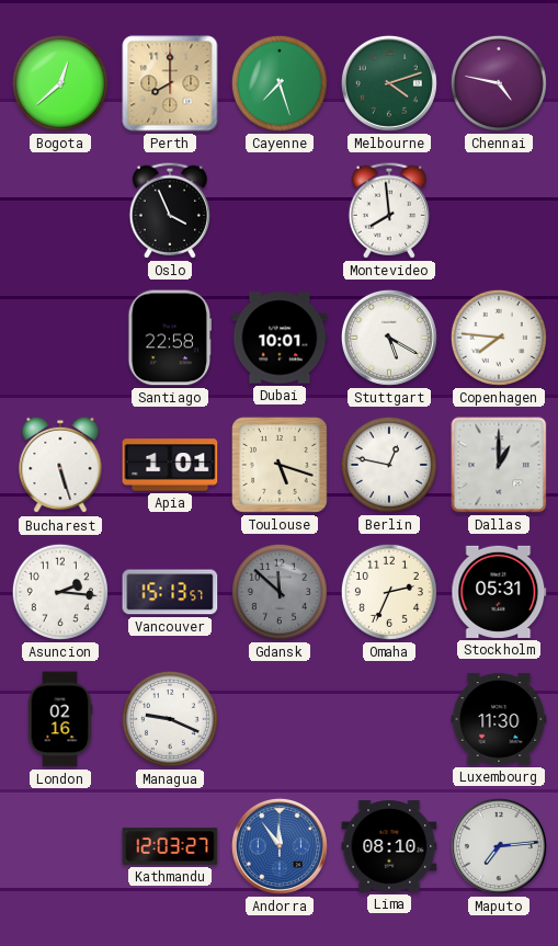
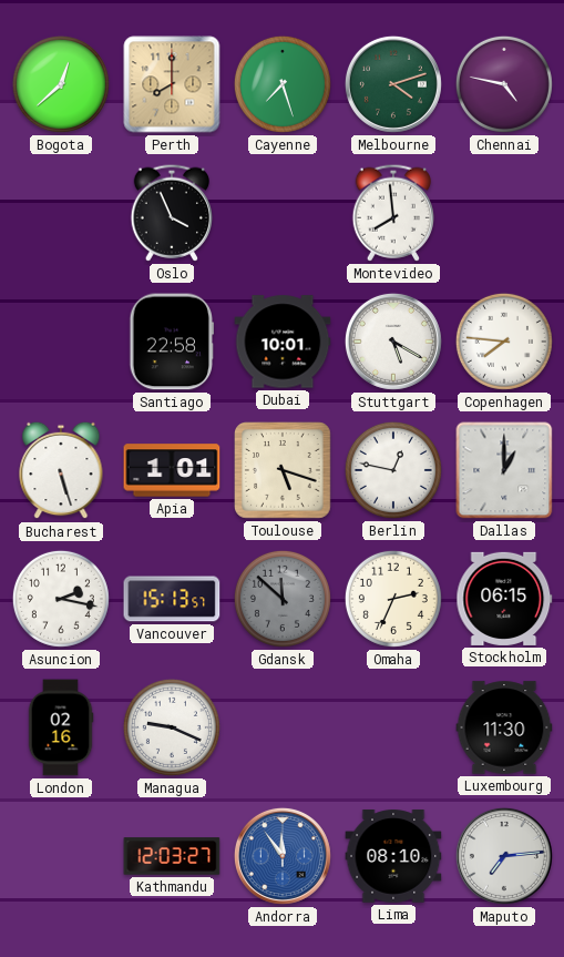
Asuncion: 2:16 -> 2:17 (61, 599)
Stockholm: 05:31 -> 06:15 (504, 599)
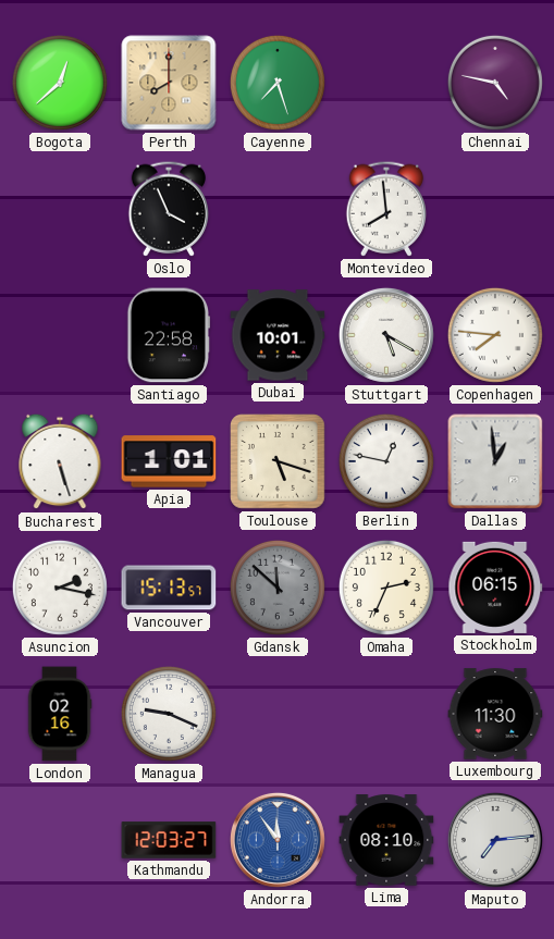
Melbourne: 4:12 -> none (393, 84)
Dallas: 1:00 -> 12:59 (495, 461)
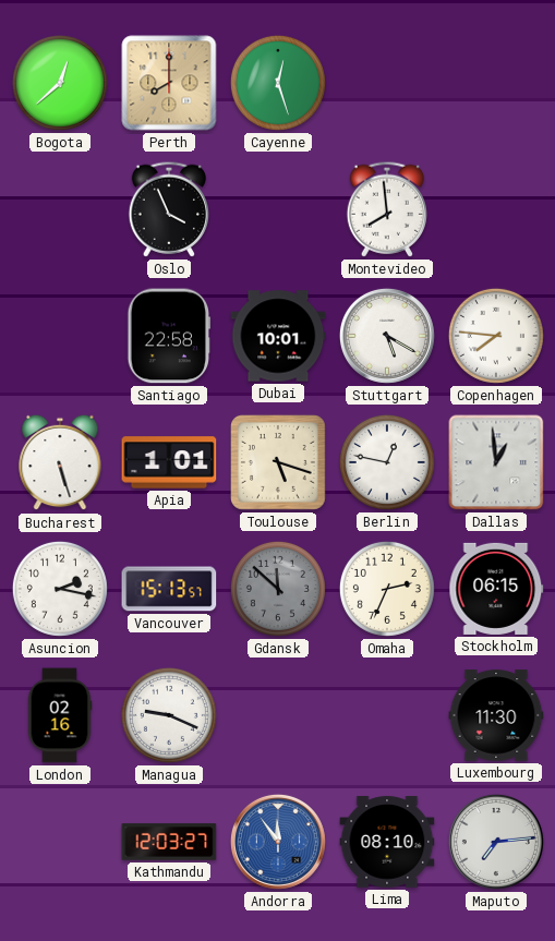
Cayenne: 7:27 -> 12:27 (278, 83)
Chennai: 4:47 -> none (495, 83)
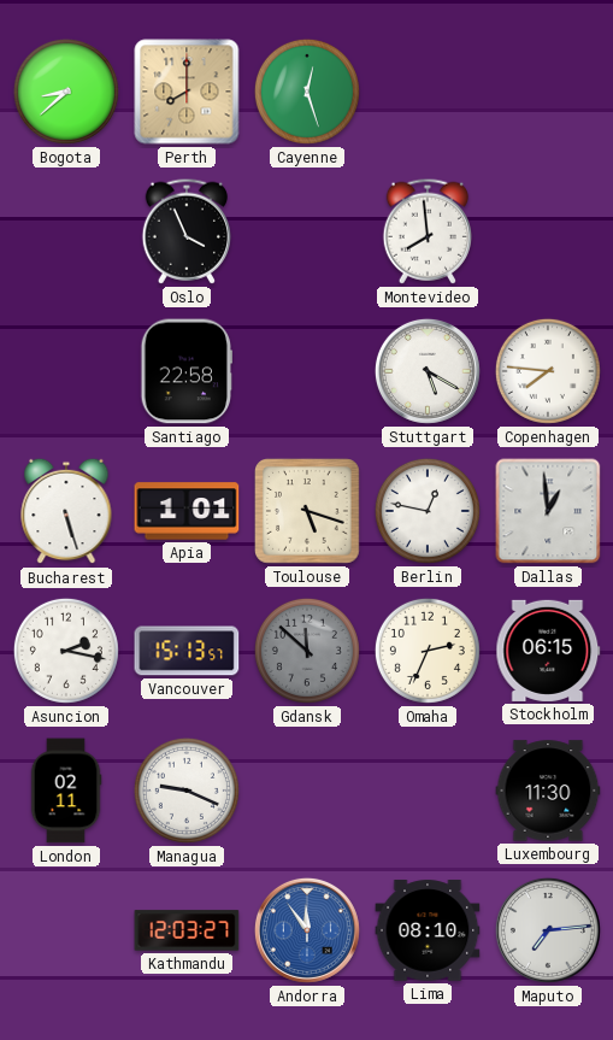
Bogota: 12:38 -> 8:38 (66, 92)
Dubai: 10:01 -> none (278, 336)
London: 02:16 -> 02:11 (66, 791)
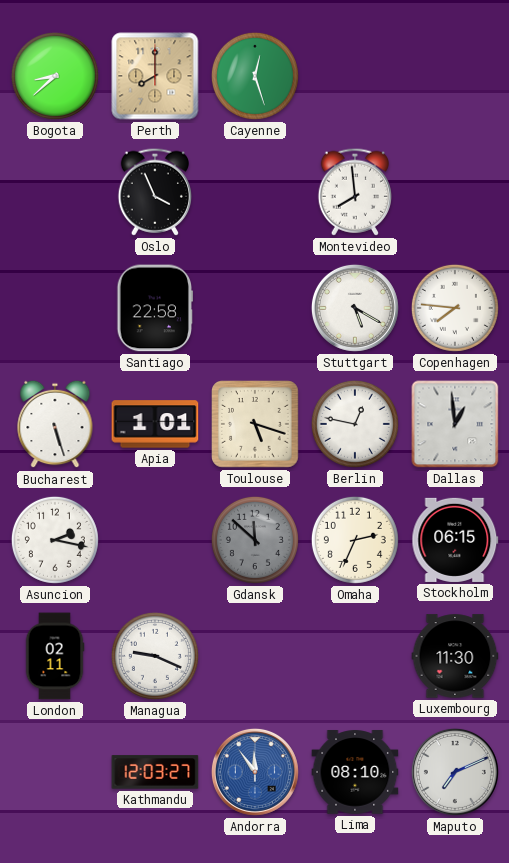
Vancouver: 15:13 -> none (187, 651)
Maputo: 7:14 -> 7:11 (455, 772)
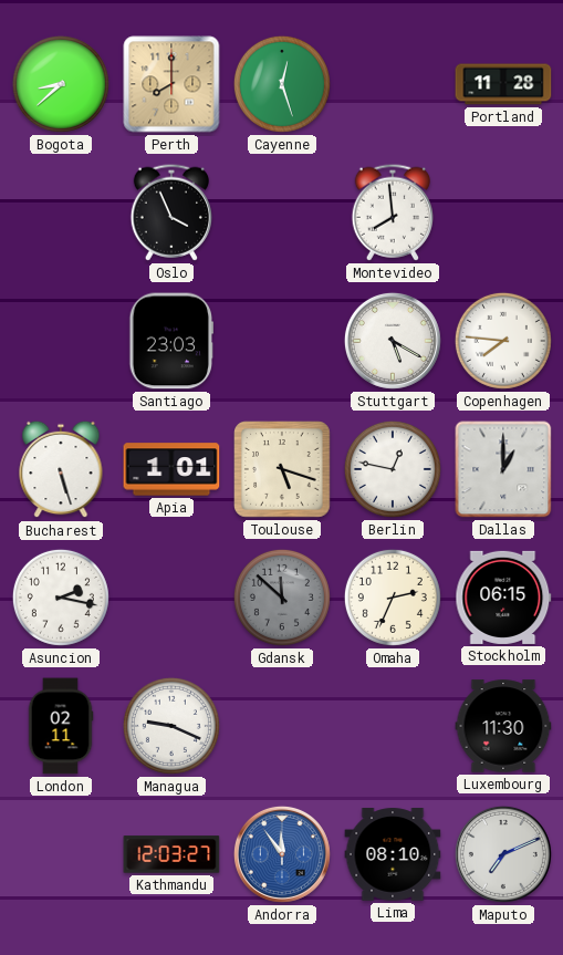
Portland: none -> 11:28 (503, 84)
Santiago: 22:58 -> 23:03 (170, 341)
Dallas: 12:59 -> 1:00 (503, 469)
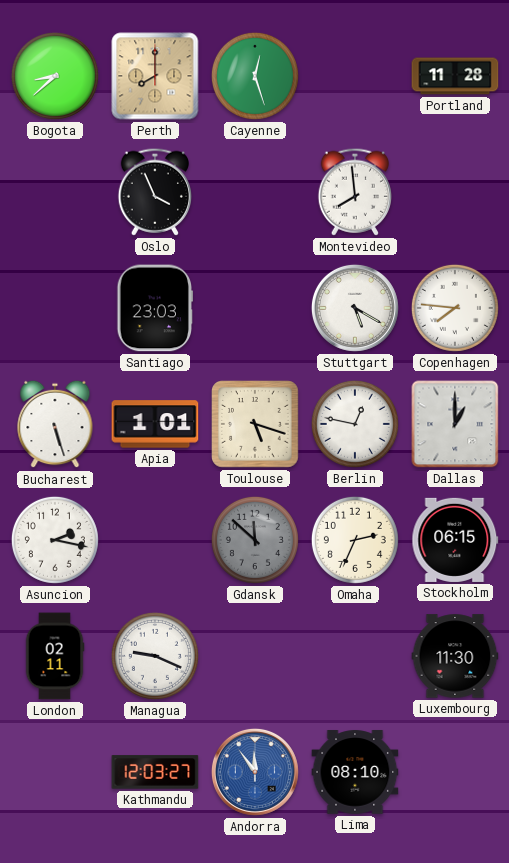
Maputo: 7:11 -> none (503, 854)
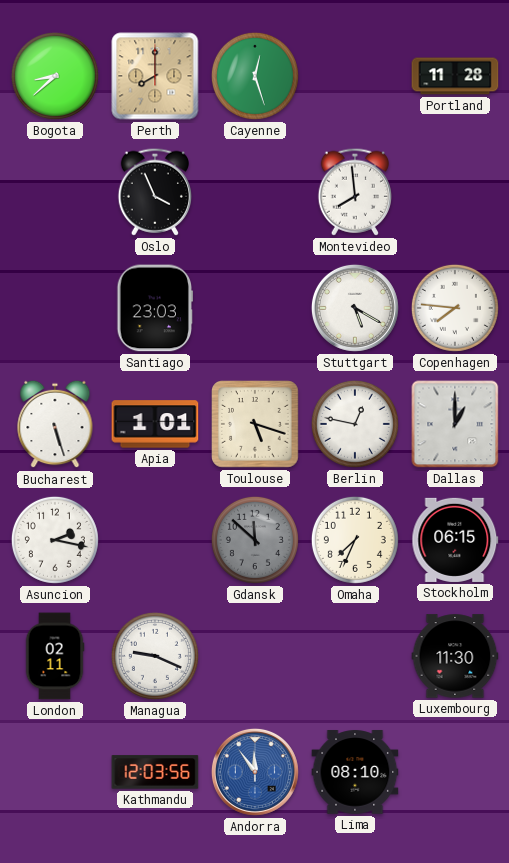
Omaha: 2:34 -> 7:34 (355, 540)
Kathmandu: 12:03:27 -> 12:03:56 (155, 772)
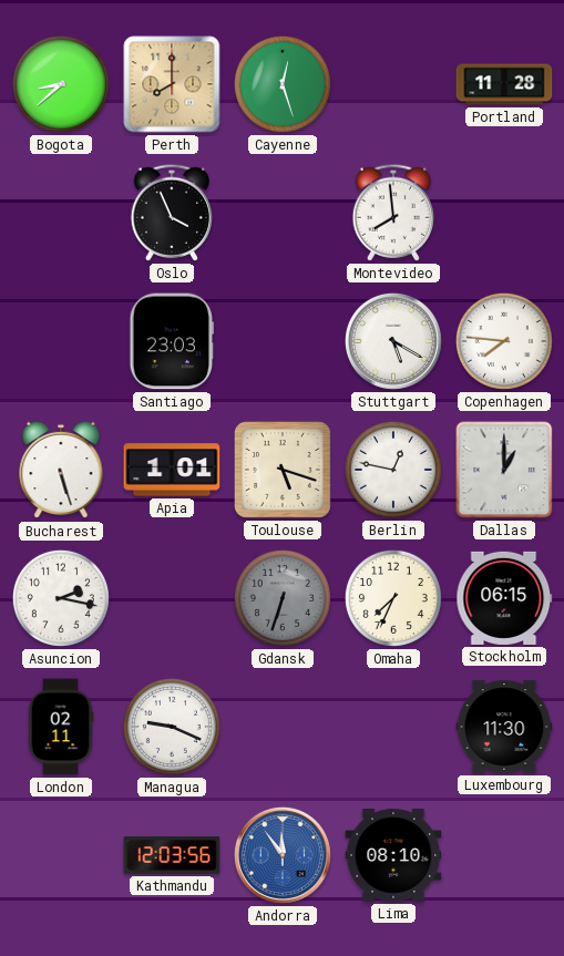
Gdansk: 11:52 -> 6:33 (283, 598)
